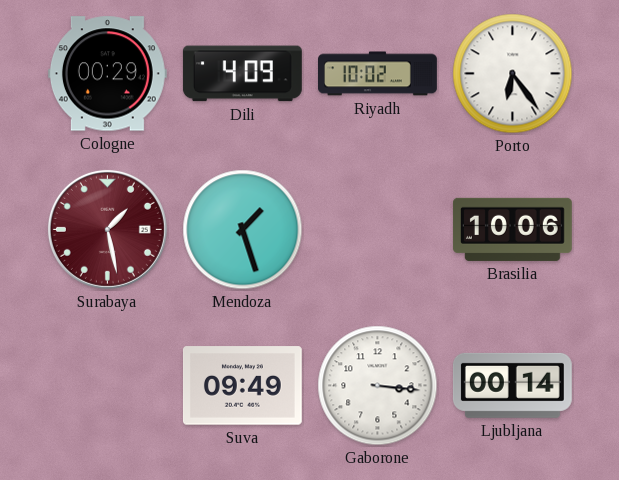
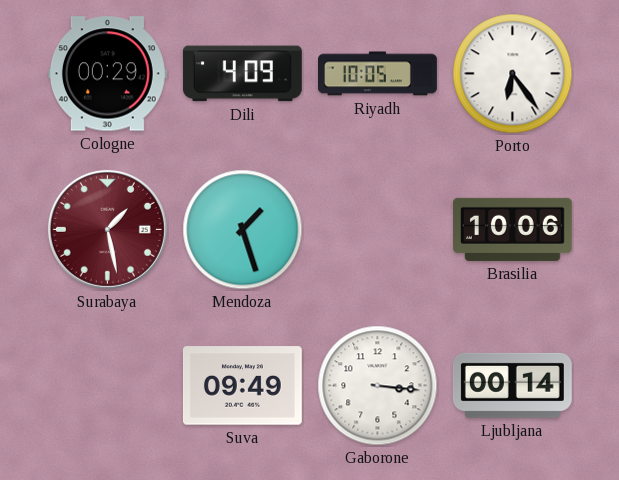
Riyadh: 10:02 -> 10:05 (378, 74)
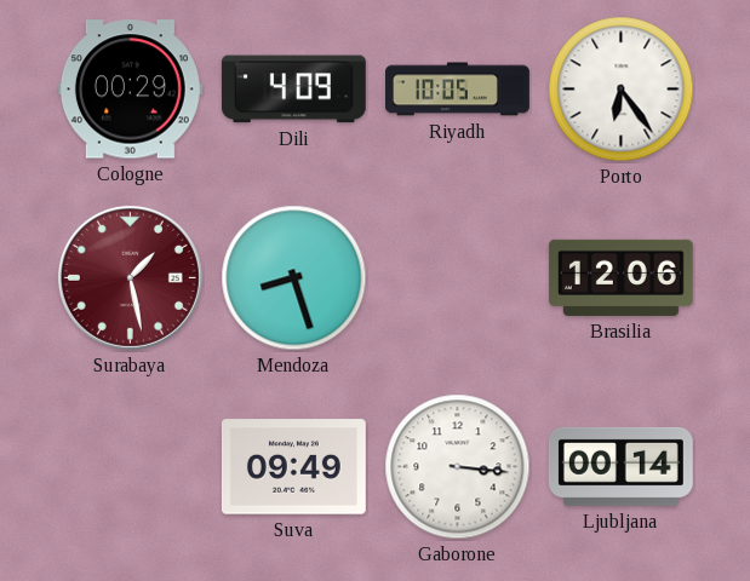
Mendoza: 1:27 -> 8:27 (294, 278)
Brasilia: 10:06 -> 12:06 (620, 277)
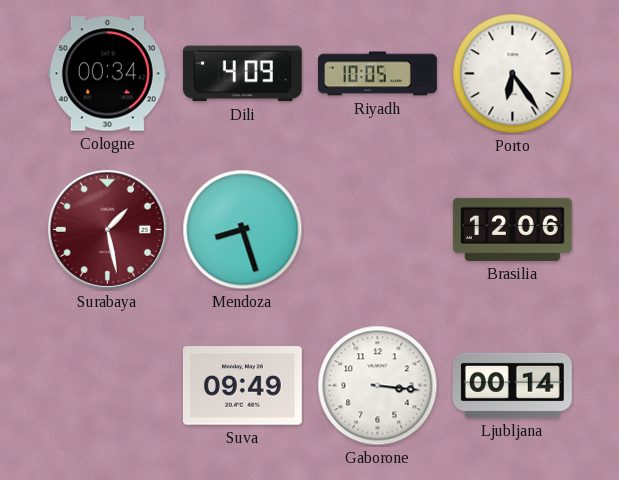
Cologne: 00:29 -> 00:34 (107, 74)
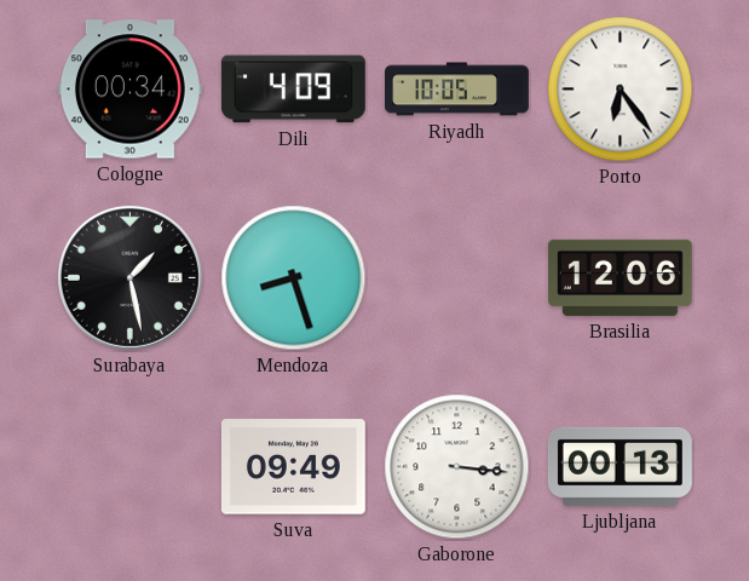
Surabaya dial: burgundy -> black (129, 277)
Ljubljana: 00:14 -> 00:13 (620, 466)
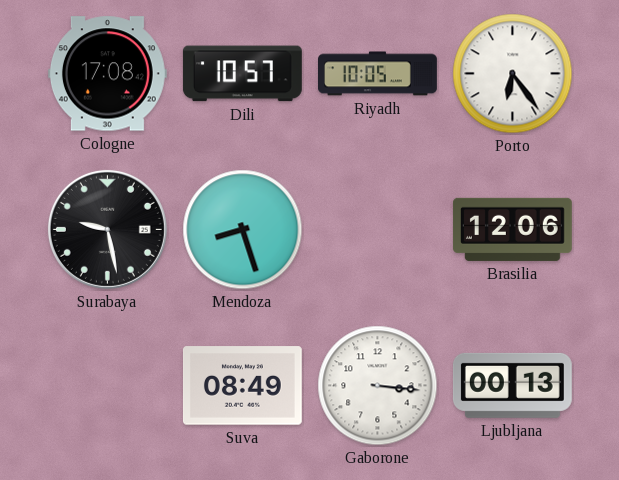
Cologne: 00:34 -> 17:08 (107, 74)
Dili: 4:09 -> 10:57 (242, 74)
Surabaya: 1:28 -> 9:28 (107, 229)
Suva: 09:49 -> 08:49 (242, 386)
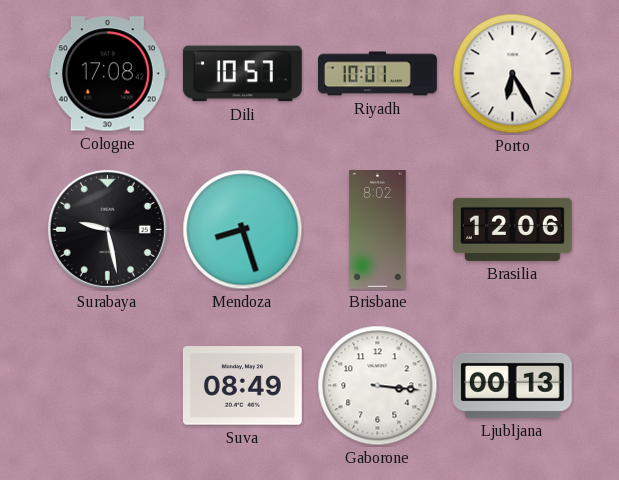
Riyadh: 10:05 -> 10:01 (378, 74)
Porto: 6:24 -> 6:25 (513, 74)
Brisbane: none -> 8:02 (378, 230)
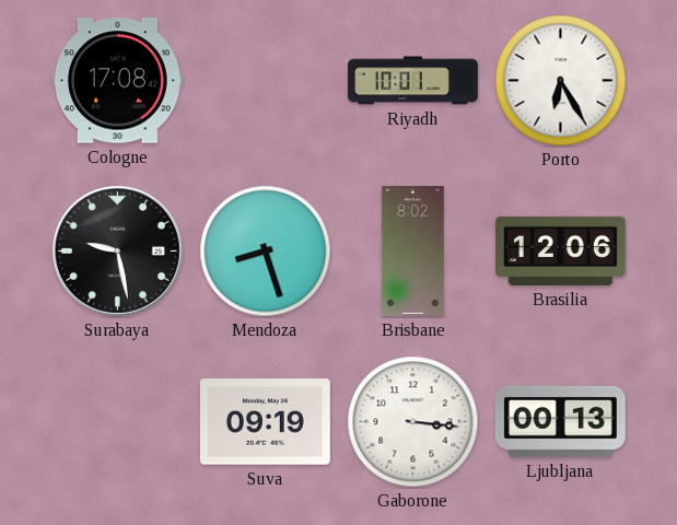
Dili: 10:57 -> none (242, 74)
Suva: 08:49 -> 09:19 (265, 422)
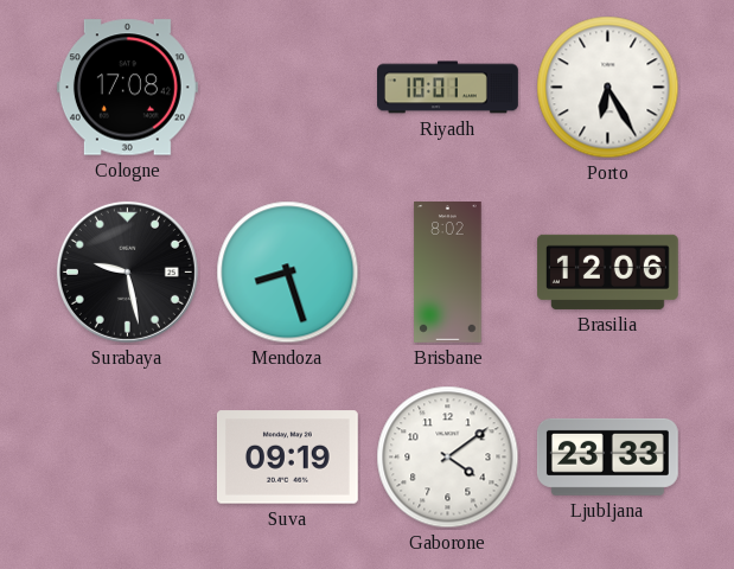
Gaborone: 3:16 -> 4:09 (448, 458)
Ljubljana: 00:13 -> 23:33 (607, 456)
